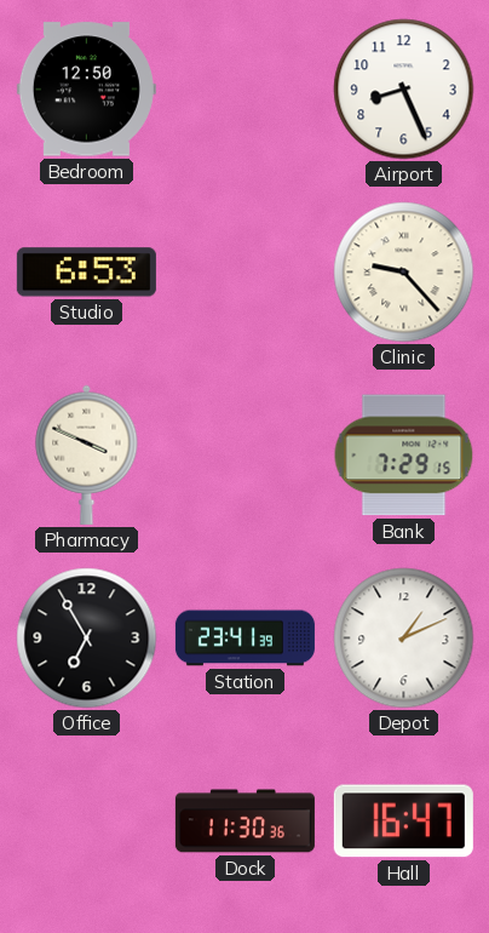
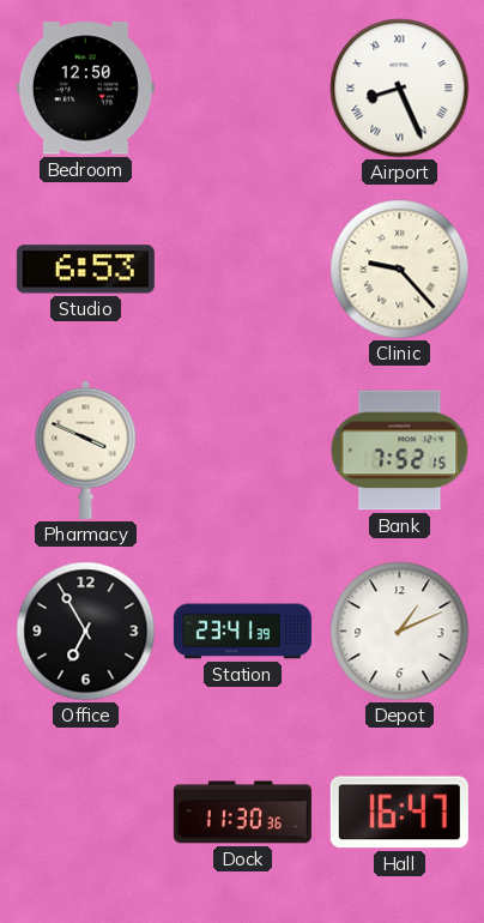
Airport numerals: Arabic -> Roman (400, 89)
Bank: 7:29 -> 7:52 (400, 451)
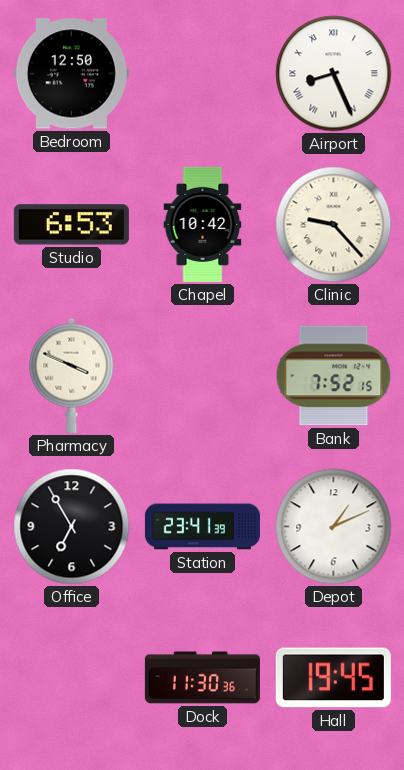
Chapel: none -> 10:42 (203, 224)
Hall: 16:47 -> 19:45 (333, 678)
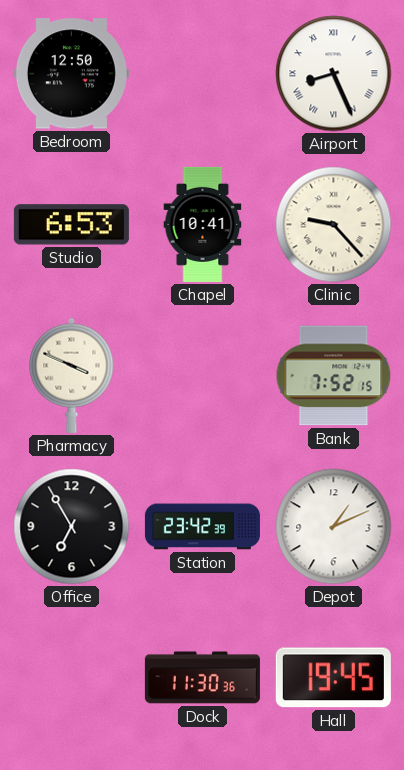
Chapel: 10:42 -> 10:41 (203, 224)
Station: 23:41 -> 23:42 (202, 527)
